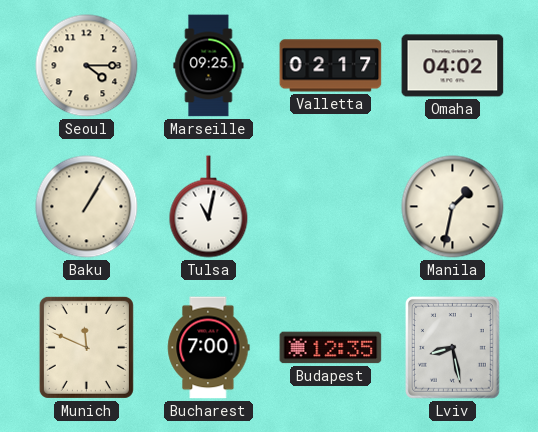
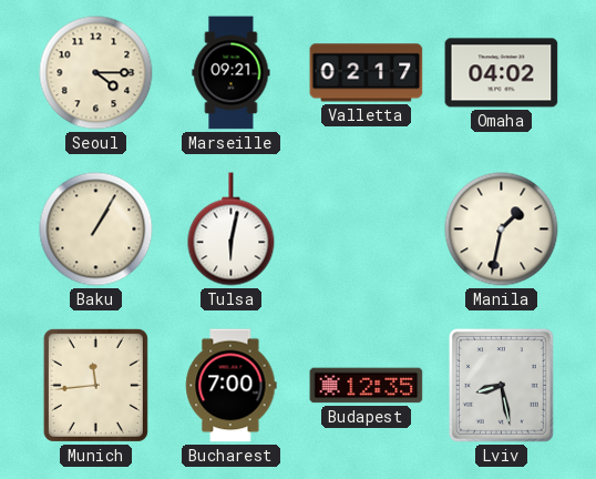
Marseille: 09:25 -> 09:21 (232, 73)
Tulsa: 11:02 -> 6:02 (232, 230)
Munich: 11:49 -> 11:44 (95, 385)
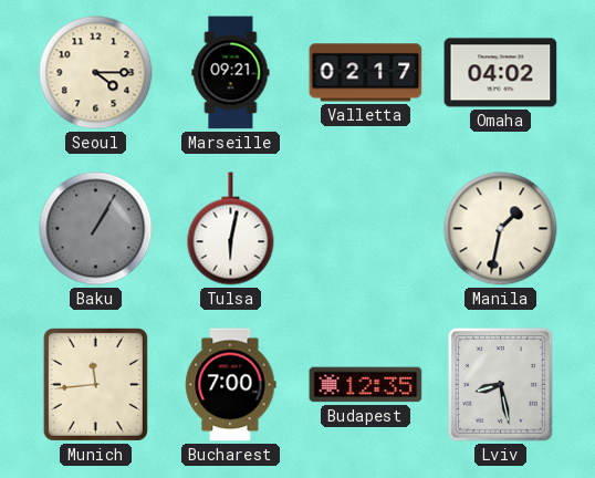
Baku dial: cream -> grey (96, 229)
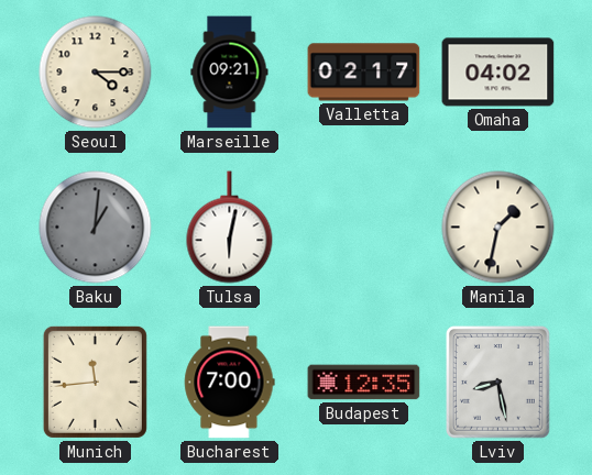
Baku: 1:05 -> 1:01 (96, 228)
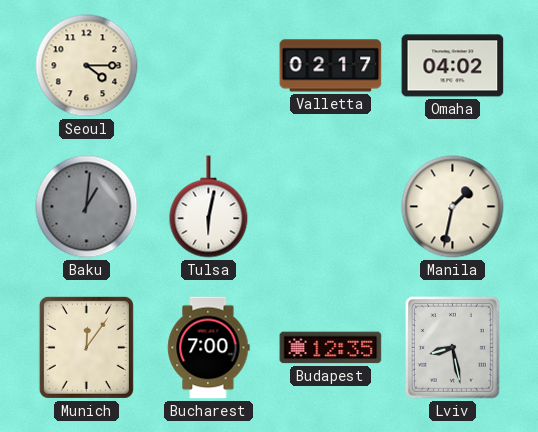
Marseille: 09:21 -> none (230, 73)
Munich: 11:44 -> 12:06 (86, 347)
